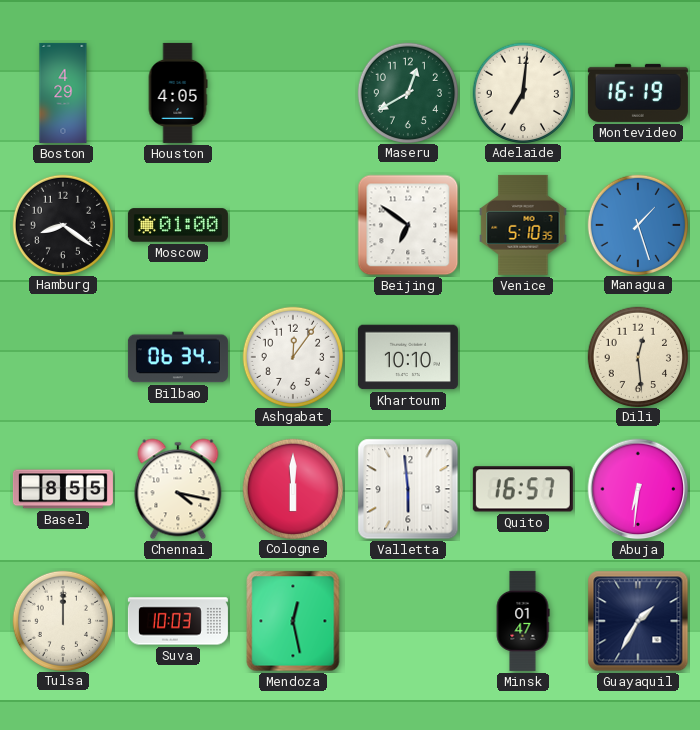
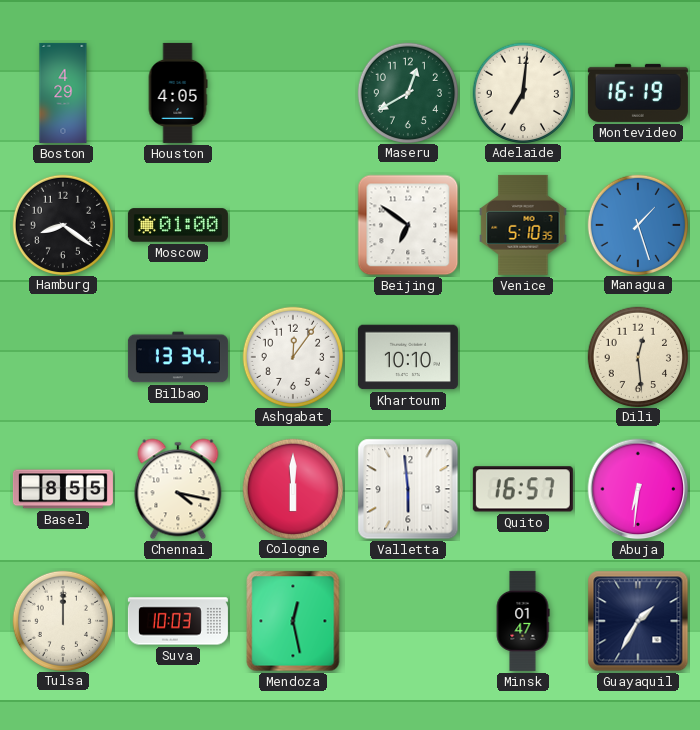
Bilbao: 06:34 -> 13:34 (178, 357)
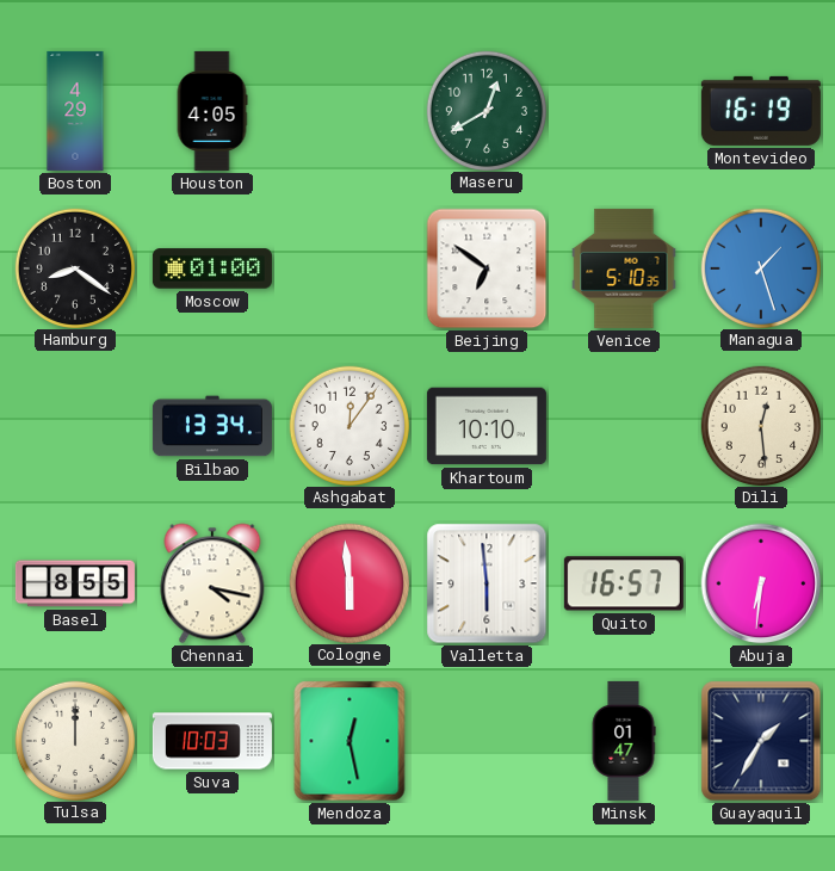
Adelaide: 7:01 -> none (522, 92)
Cologne: 6:00 -> 5:59 (348, 582)
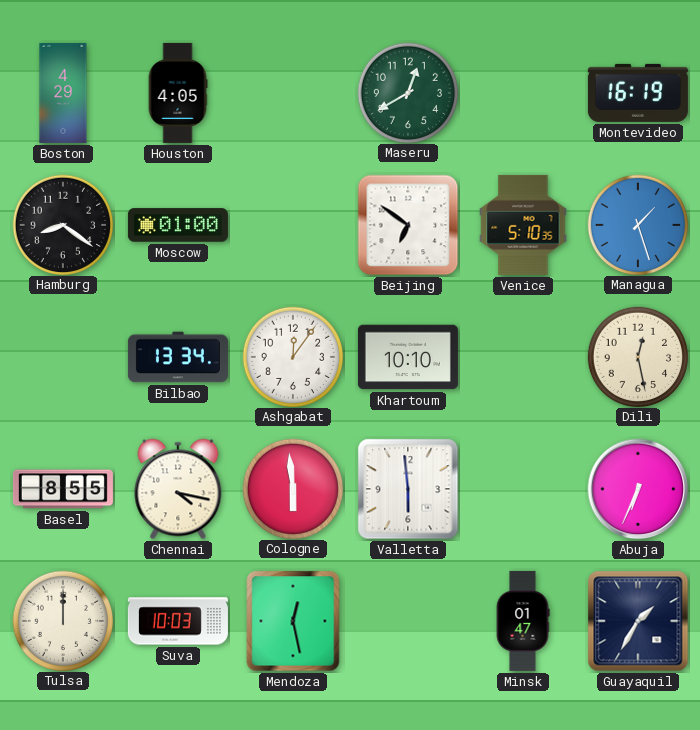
Dili: 12:29 -> 12:28 (637, 356)
Quito: 16:57 -> none (624, 583)
Abuja: 6:31 -> 6:34 (638, 489)
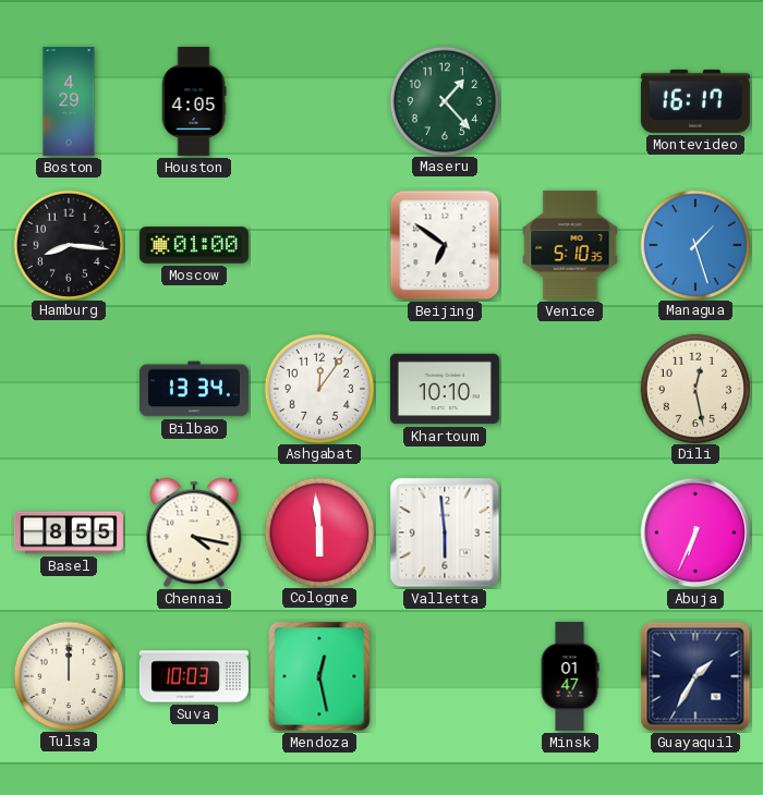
Maseru: 12:40 -> 1:23 (444, 100)
Montevideo: 16:19 -> 16:17 (695, 101)
Hamburg: 8:21 -> 8:16 (68, 244)
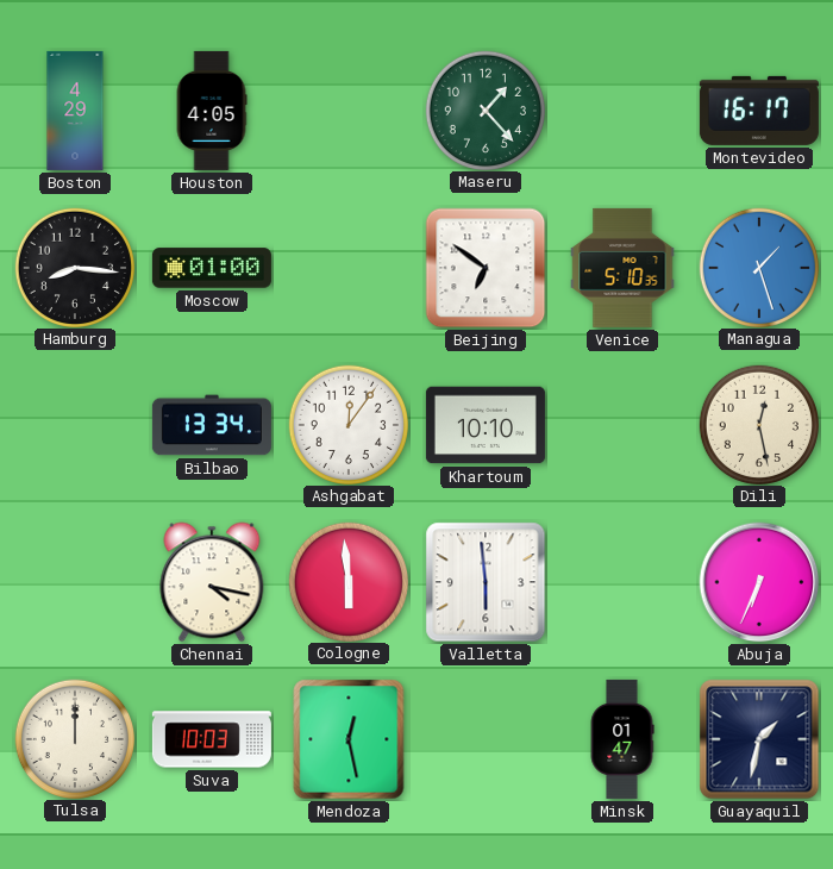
Basel: 8:55 -> none (69, 533)
Guayaquil: 1:35 -> 1:32 (759, 739)
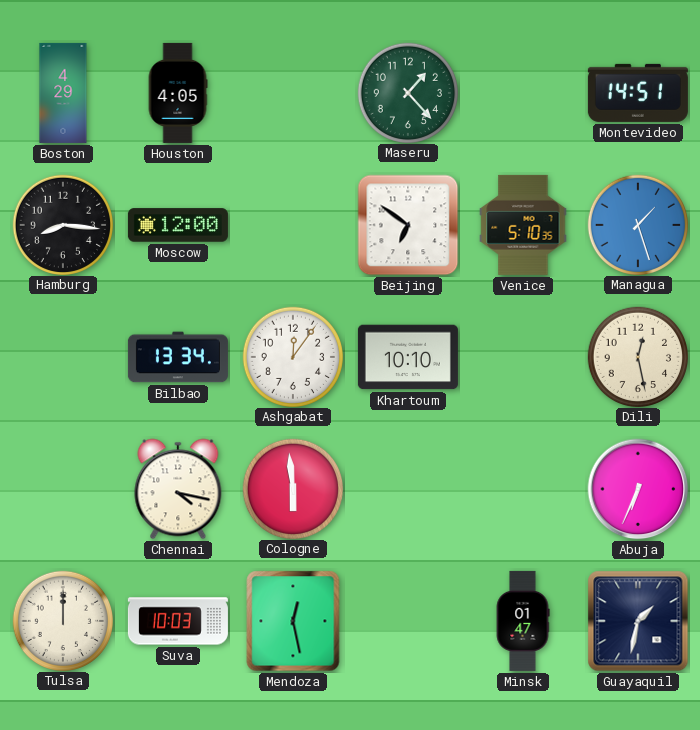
Montevideo: 16:17 -> 14:51 (638, 93)
Moscow: 01:00 -> 12:00 (178, 225)
Valletta: 5:59 -> none (486, 582)
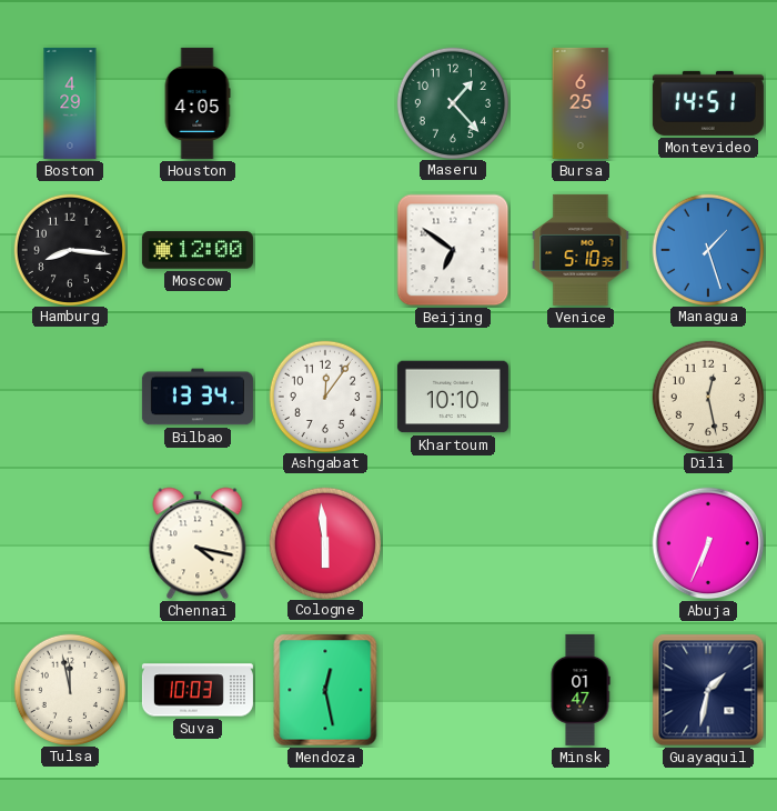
Bursa: none -> 6:25 (581, 103)
Tulsa: 12:00 -> 11:58 (69, 689)
